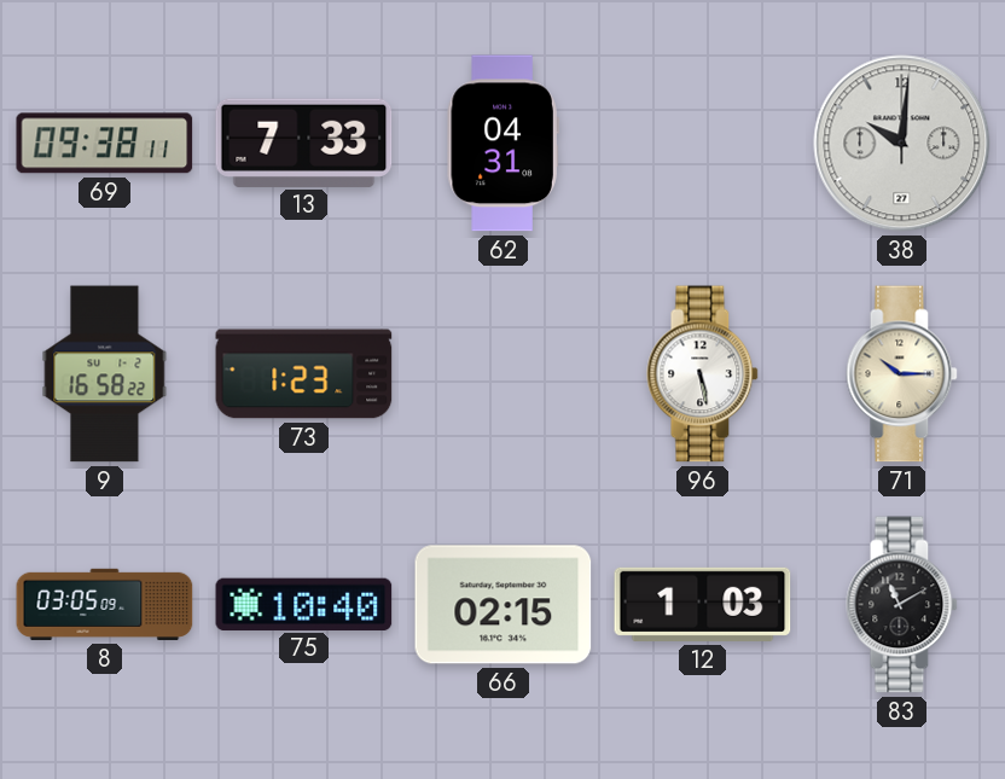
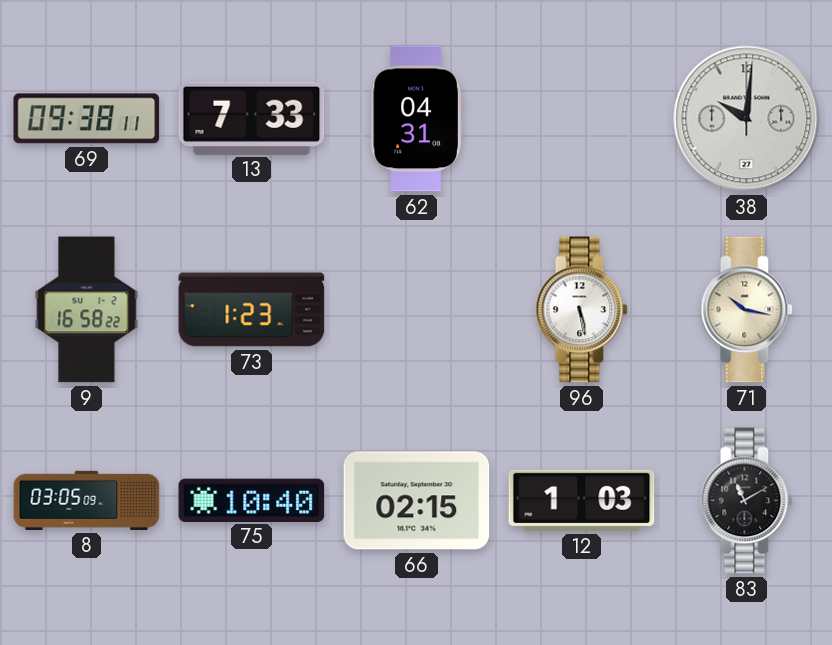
71: 10:15 -> 10:17 (747, 310)
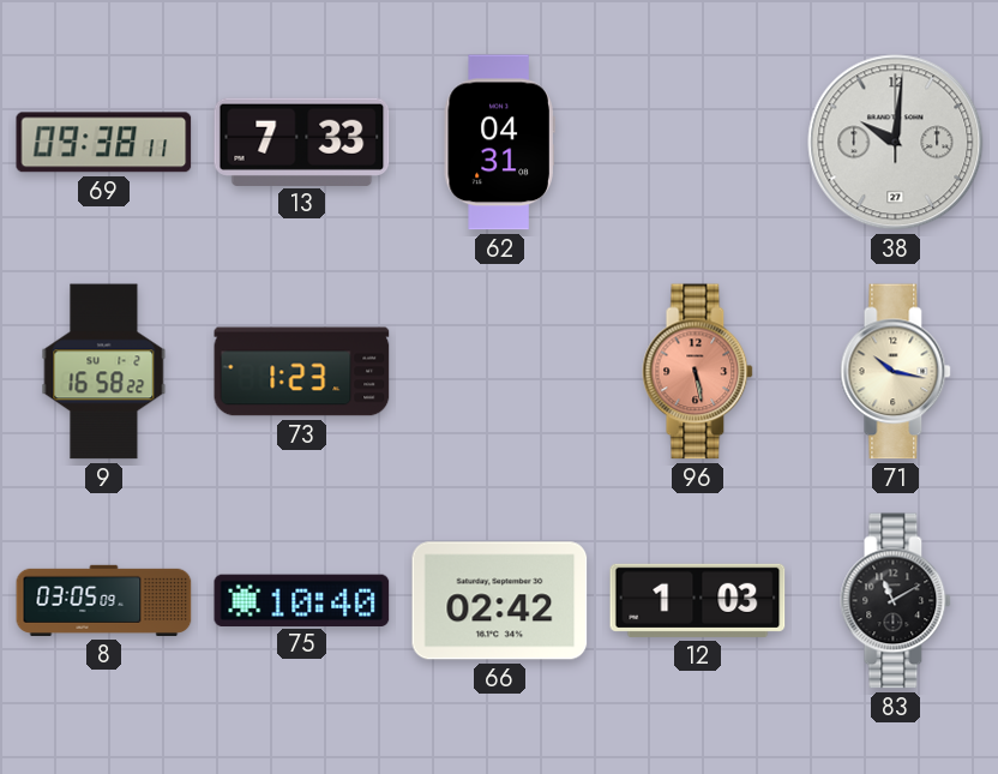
96 dial: white -> salmon (698, 372)
66: 02:15 -> 02:42 (500, 601)
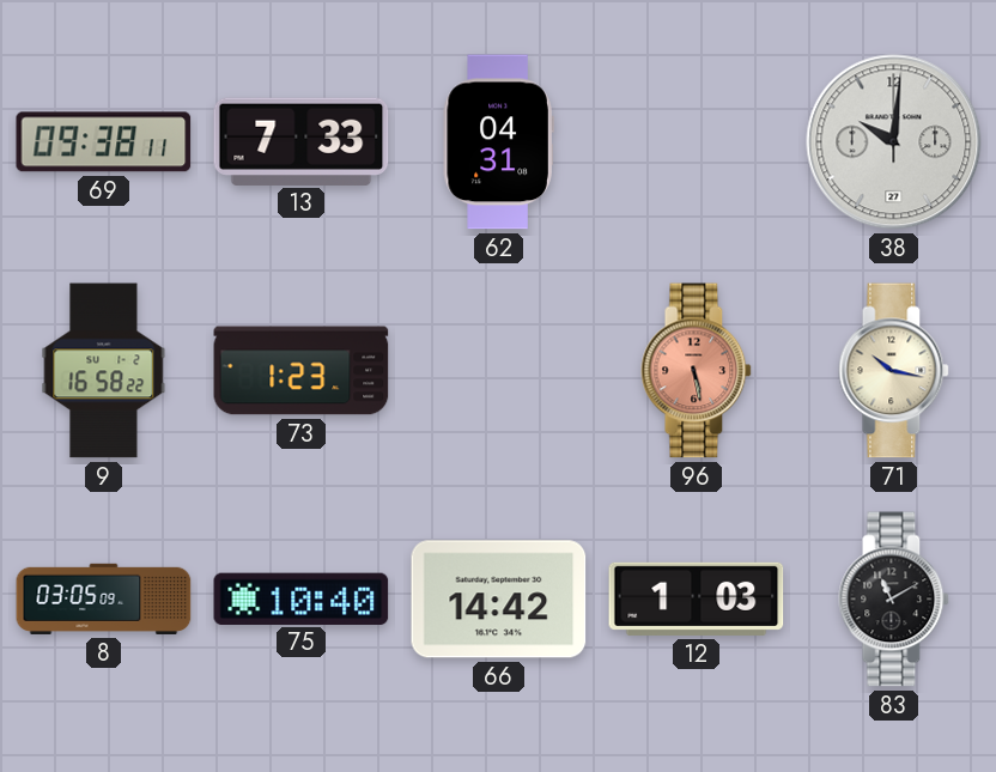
66: 02:42 -> 14:42 (499, 600)
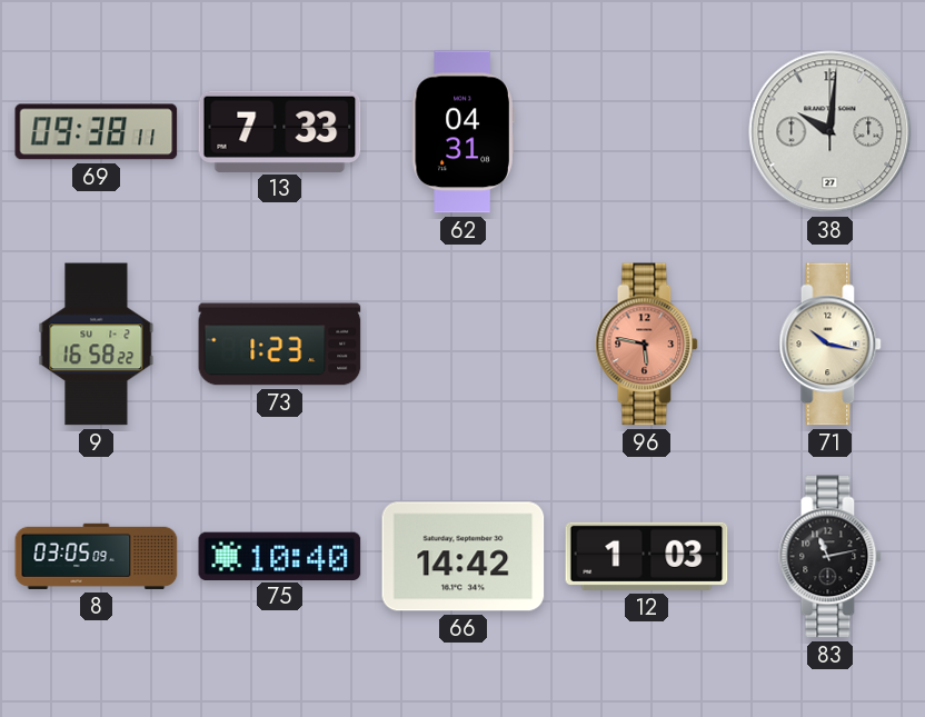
96: 5:28 -> 5:47 (647, 345)
83: 11:10 -> 11:13 (830, 557)
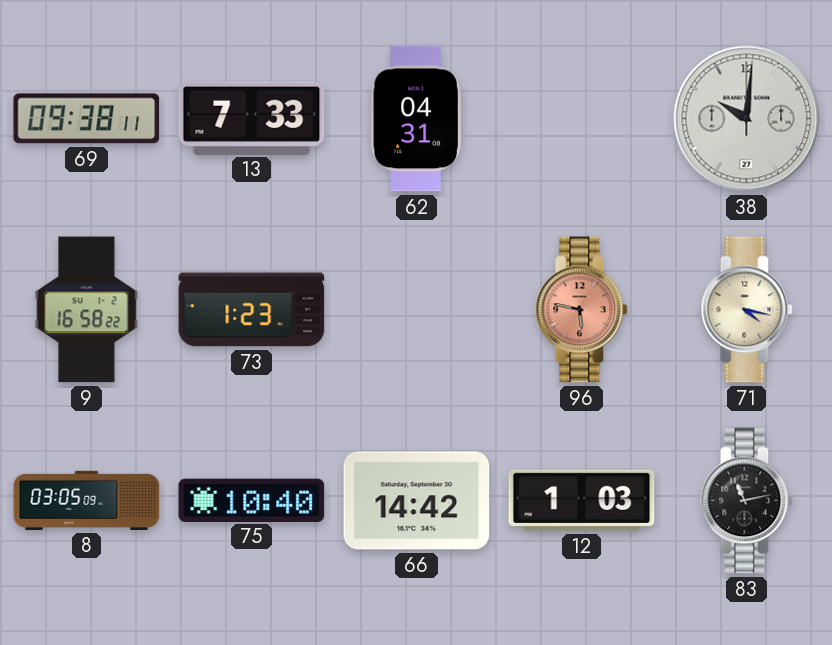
71: 10:17 -> 4:17 (747, 310)
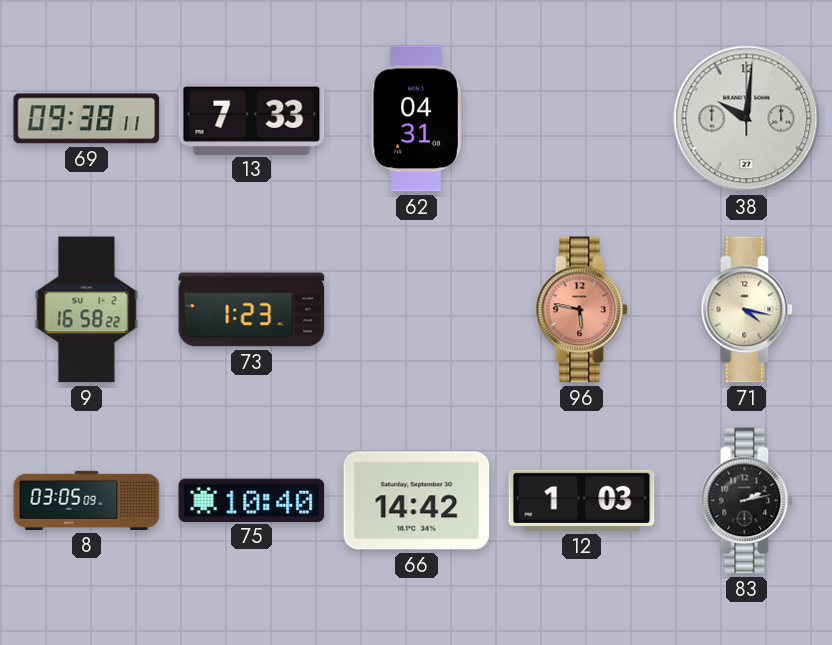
83: 11:13 -> 2:13 (747, 501)
